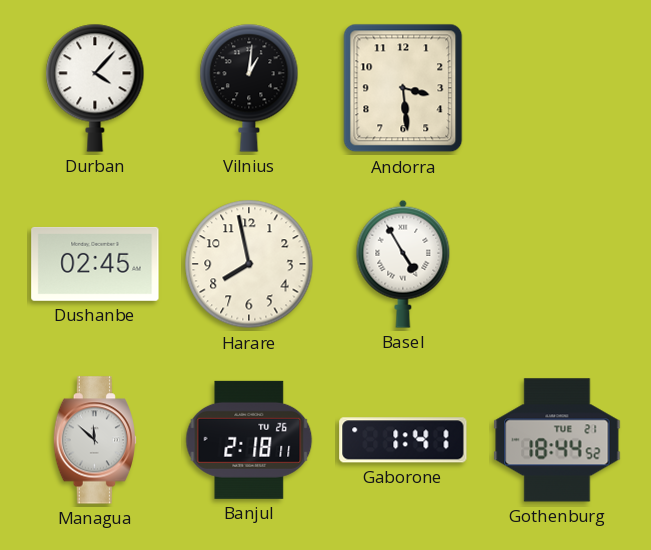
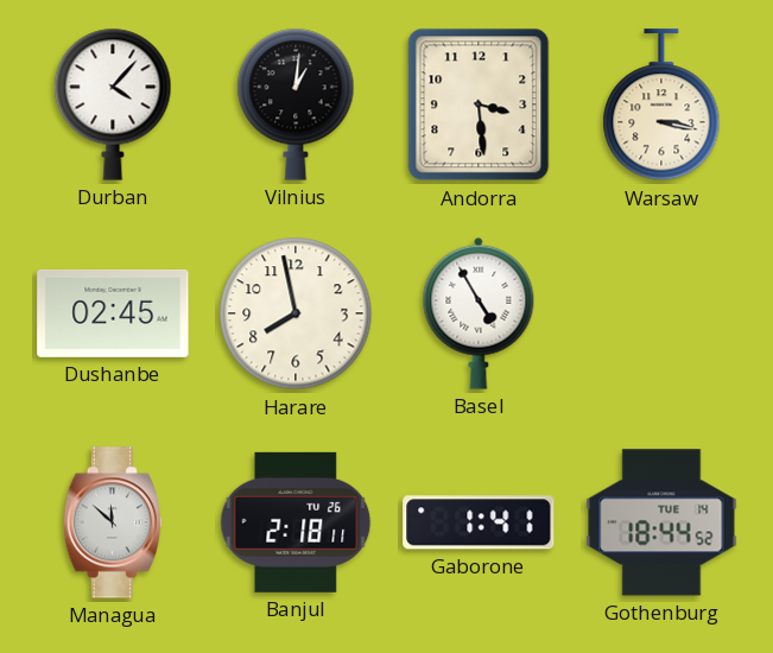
Warsaw: none -> 3:17 (661, 106)
Gothenburg date: TUE 21 -> TUE 14 (661, 522)
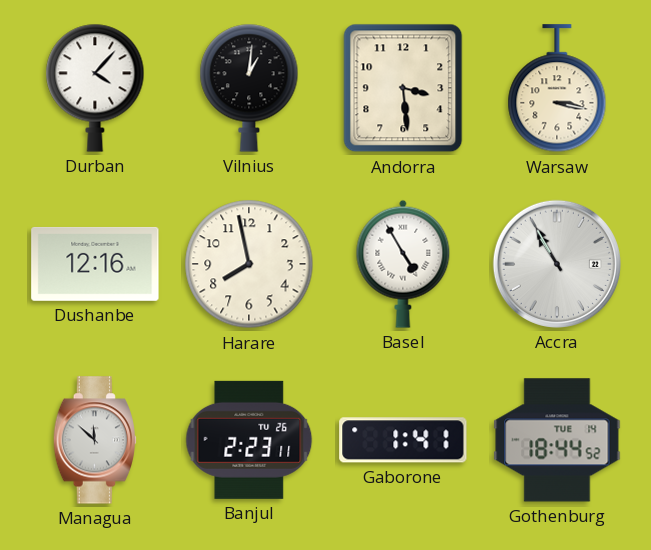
Dushanbe: 02:45 -> 12:16 (95, 264)
Accra: none -> 10:55 (557, 264)
Banjul: 2:18 -> 2:23 (249, 440)
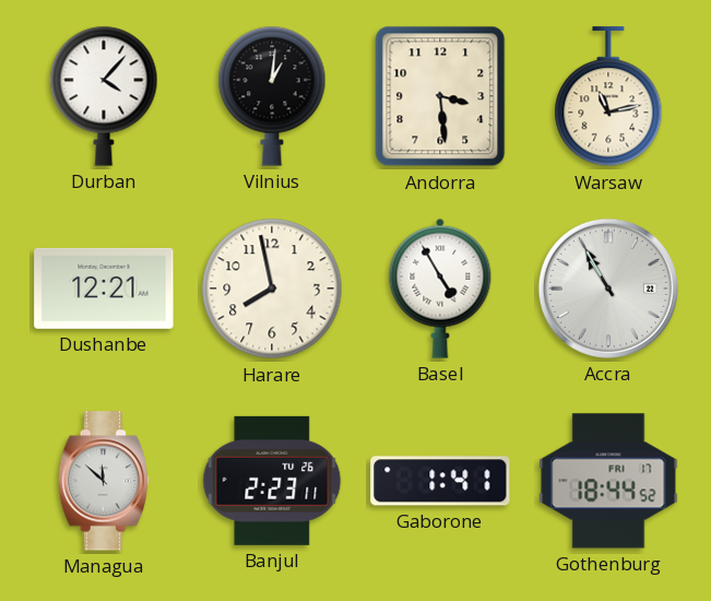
Warsaw: 3:17 -> 11:13 (608, 97)
Dushanbe: 12:16 -> 12:21 (104, 288)
Gothenburg date: TUE 14 -> FRI 17 (608, 481)
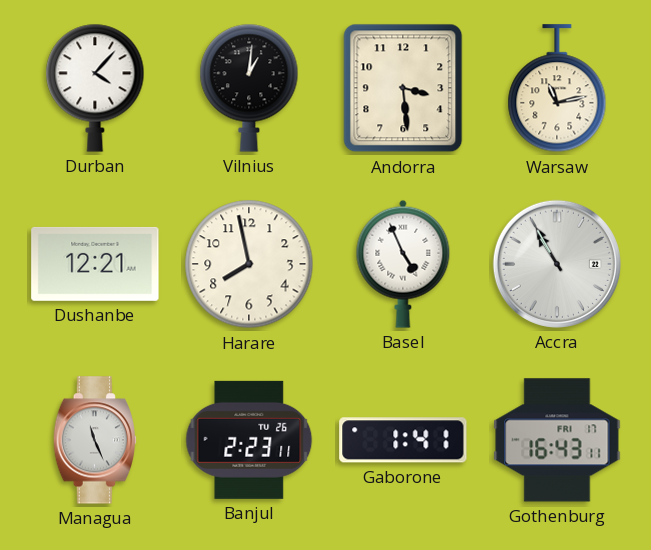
Basel: 4:55 -> 4:56 (403, 264)
Managua: 11:52 -> 11:26 (95, 440)
Gothenburg: 18:44 -> 16:43 (557, 440)
